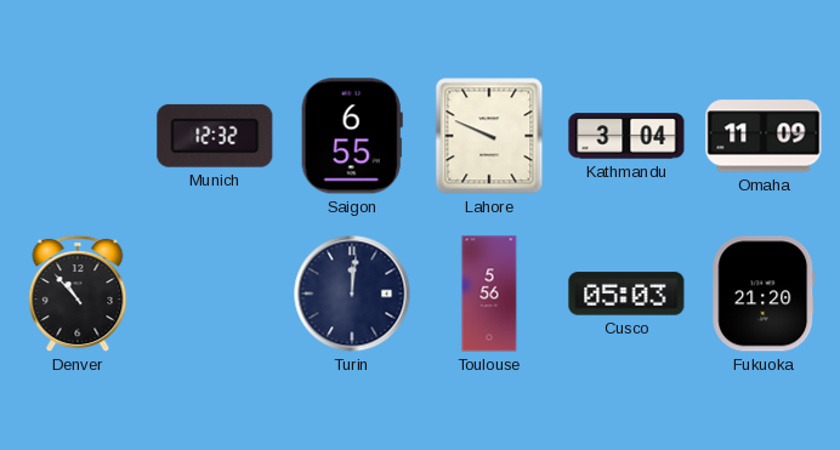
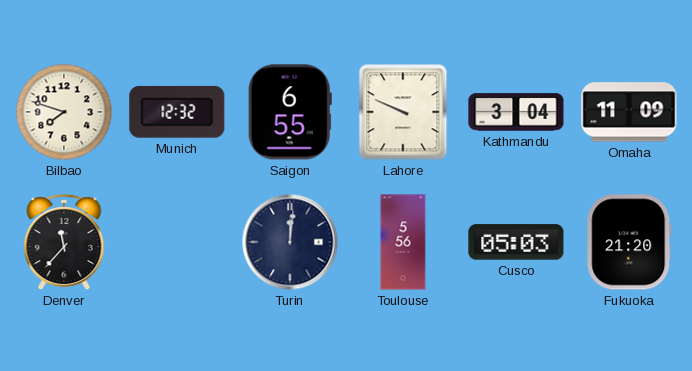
Bilbao: none -> 7:48 (64, 112)
Denver: 10:53 -> 11:37 (64, 242)
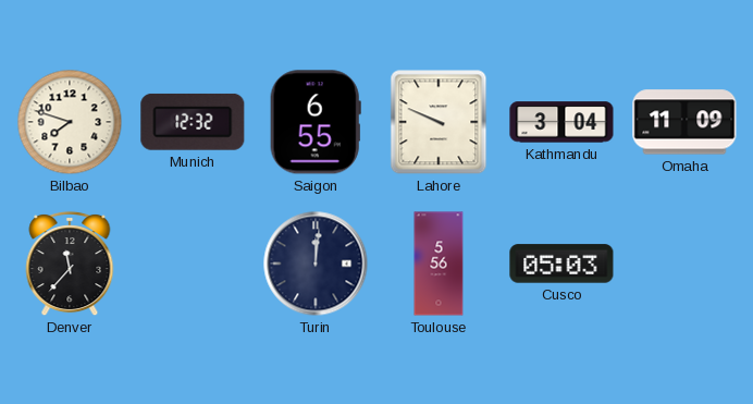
Fukuoka: 21:20 -> none (629, 242)
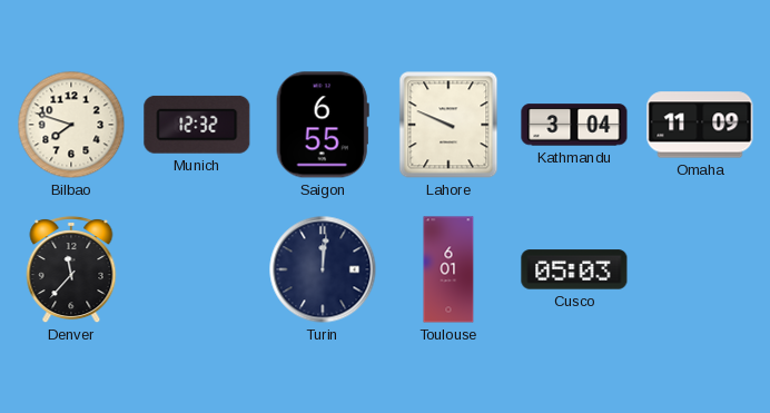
Toulouse: 5:56 -> 6:01 (448, 269)
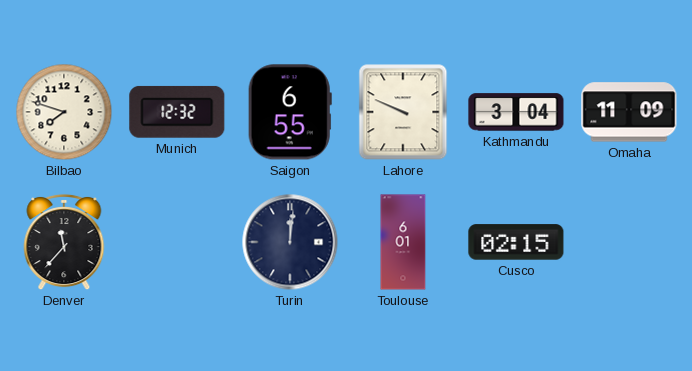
Cusco: 05:03 -> 02:15 (516, 242)
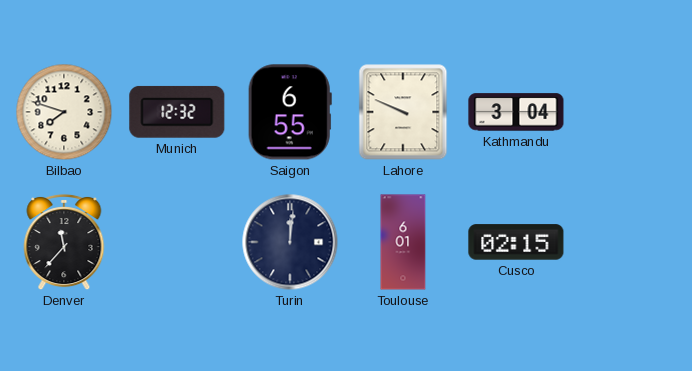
Omaha: 11:09 -> none (629, 112)
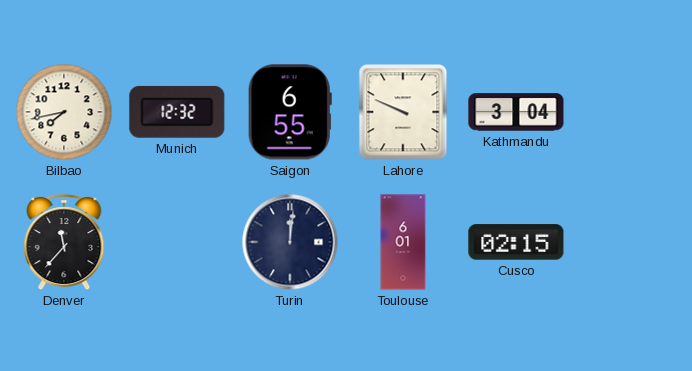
Bilbao: 7:48 -> 7:43 (64, 112)
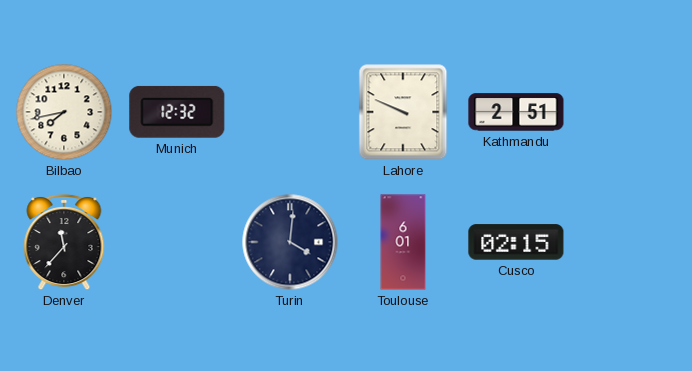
Saigon: 6:55 -> none (290, 112)
Kathmandu: 3:04 -> 2:51 (516, 112)
Turin: 12:01 -> 4:01 (290, 242)
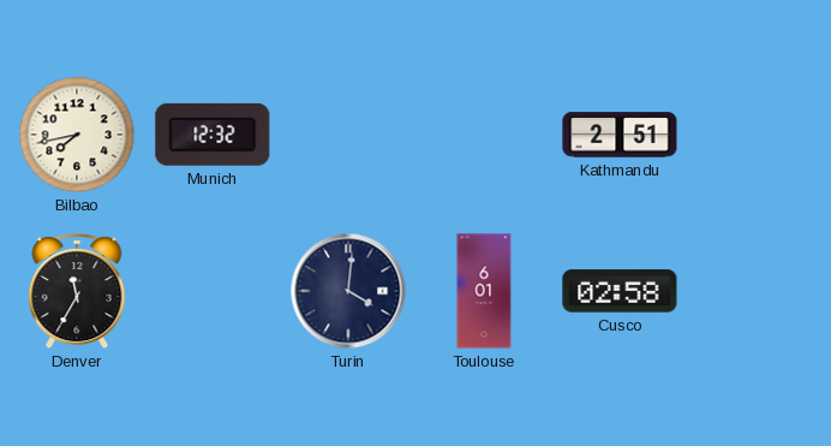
Lahore: 9:49 -> none (403, 112)
Denver: 11:37 -> 11:35 (77, 291)
Cusco: 02:15 -> 02:58 (620, 291)
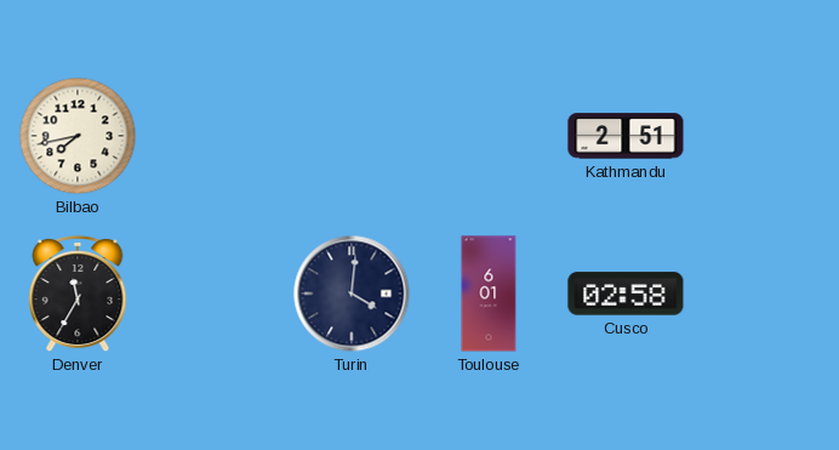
Munich: 12:32 -> none (213, 135)
